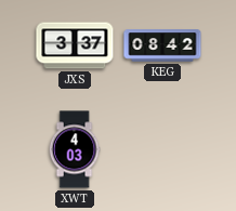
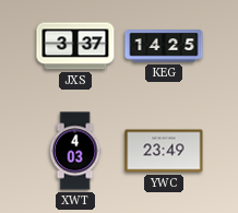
KEG: 08:42 -> 14:25 (164, 46)
YWC: none -> 23:49 (164, 151)
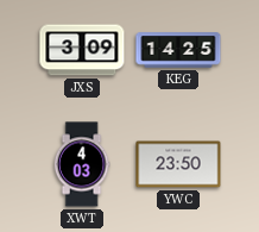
JXS: 3:37 -> 3:09 (82, 50)
YWC: 23:49 -> 23:50 (178, 164)
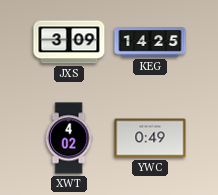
XWT: 4:03 -> 4:02 (69, 138)
YWC: 23:50 -> 0:49 (150, 138)
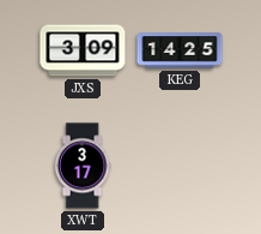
XWT: 4:02 -> 3:17 (83, 166)
YWC: 0:49 -> none (150, 138)
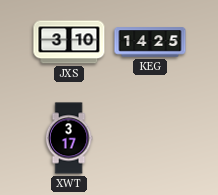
JXS: 3:09 -> 3:10 (69, 42)
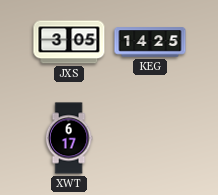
JXS: 3:10 -> 3:05 (69, 42)
XWT: 3:17 -> 6:17 (69, 138)
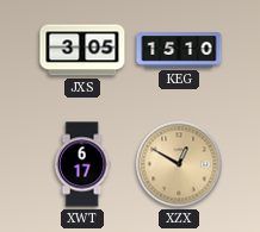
KEG: 14:25 -> 15:10 (179, 50)
XZX: none -> 12:50 (179, 164)
